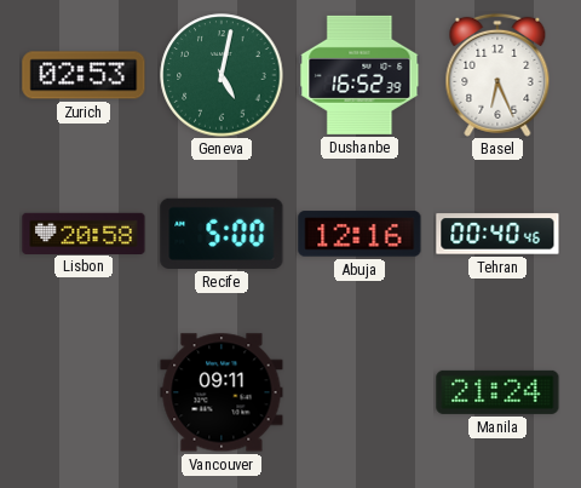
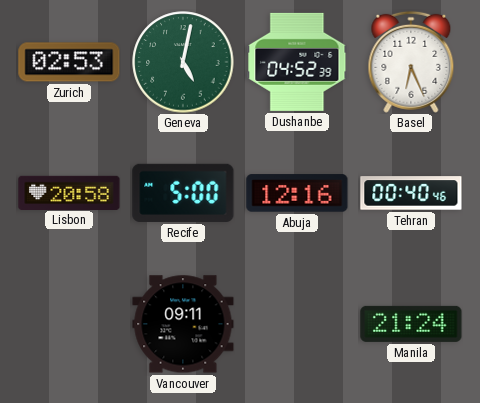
Dushanbe: 16:52 -> 04:52 (297, 62)
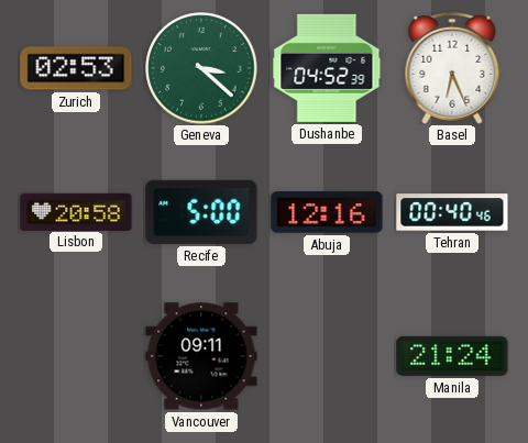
Geneva: 5:02 -> 3:22 (201, 68)
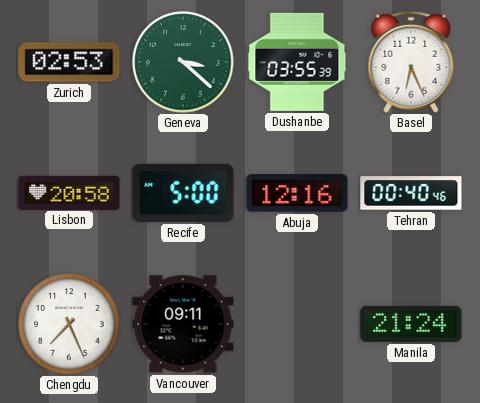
Dushanbe: 04:52 -> 03:55 (297, 62)
Chengdu: none -> 7:26 (69, 324)
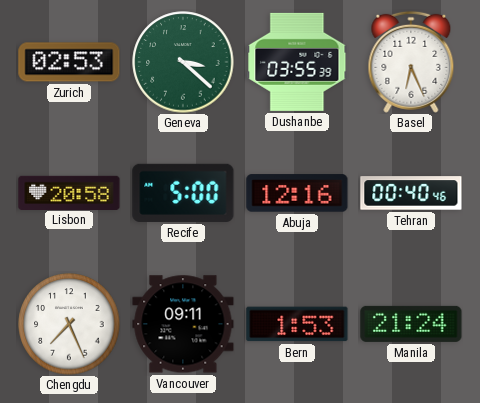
Bern: none -> 1:53 (297, 324)
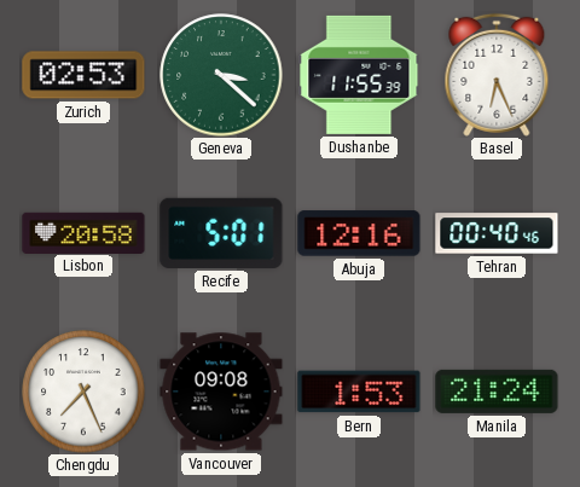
Dushanbe: 03:55 -> 11:55 (359, 75)
Recife: 5:00 -> 5:01 (221, 233)
Vancouver: 09:11 -> 09:08 (221, 392)
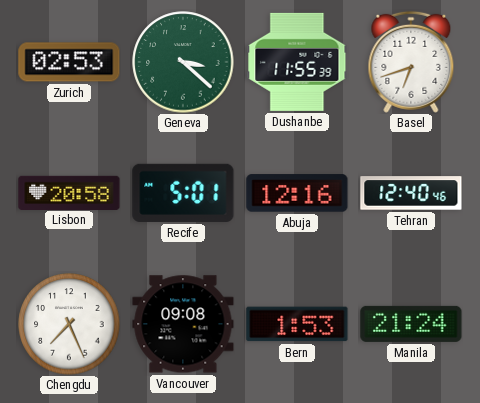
Basel: 6:26 -> 6:42 (411, 62)
Tehran: 00:40 -> 12:40 (411, 193)
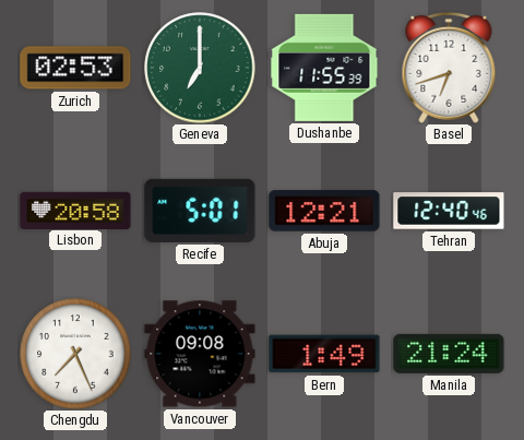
Geneva: 3:22 -> 7:00 (200, 68)
Abuja: 12:16 -> 12:21 (324, 211)
Bern: 1:53 -> 1:49 (324, 354)
